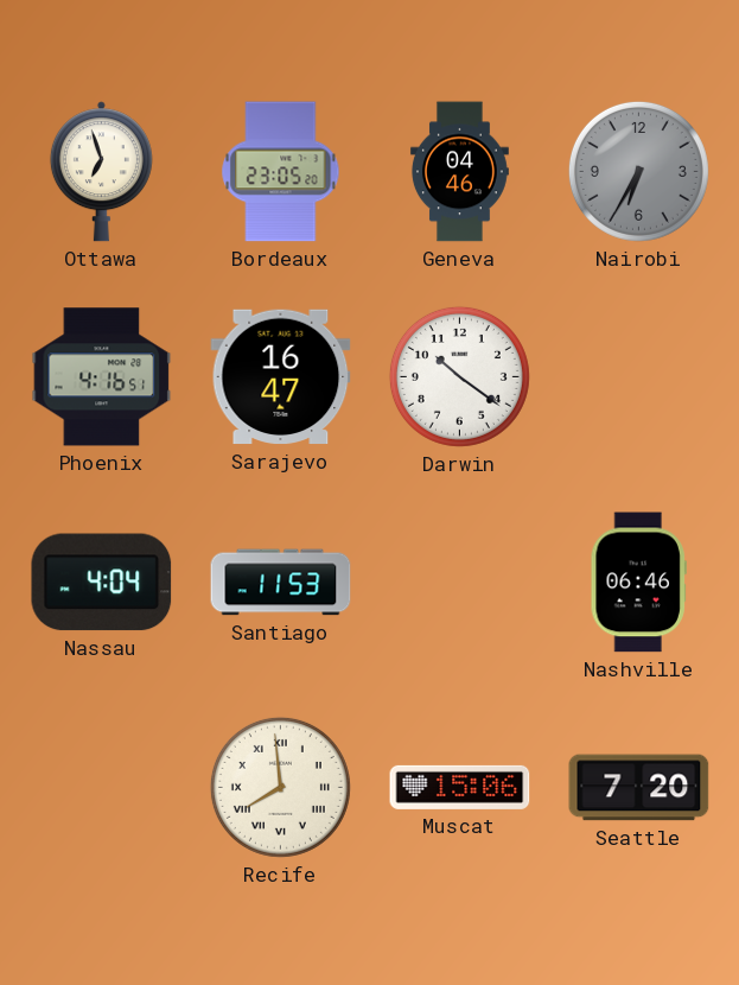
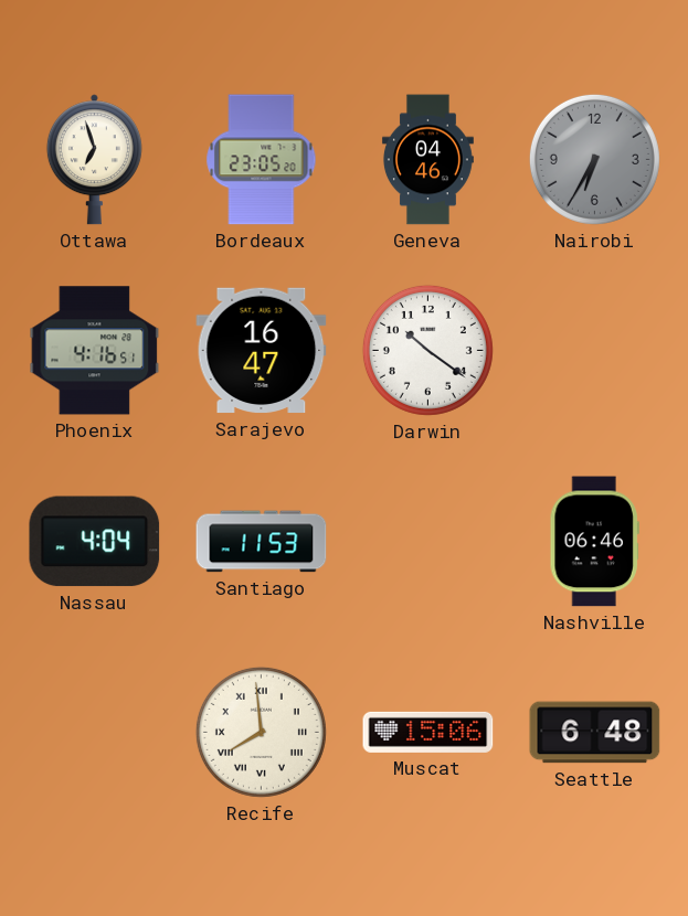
Seattle: 7:20 -> 6:48 (595, 733)
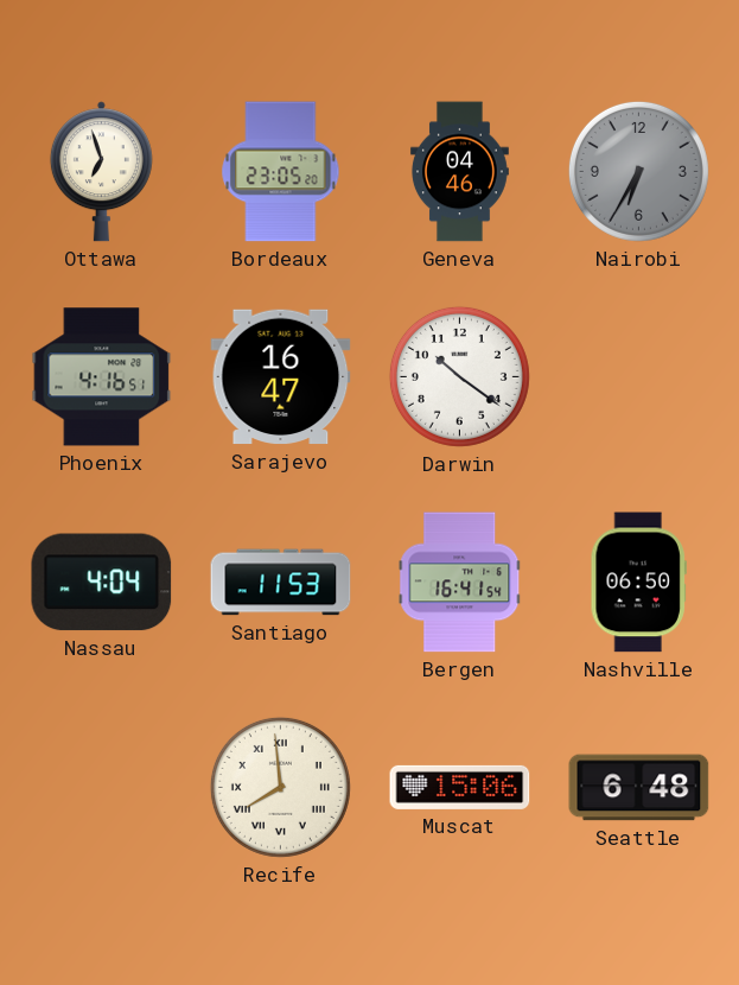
Bergen: none -> 16:41 (460, 583)
Nashville: 06:46 -> 06:50 (638, 583)
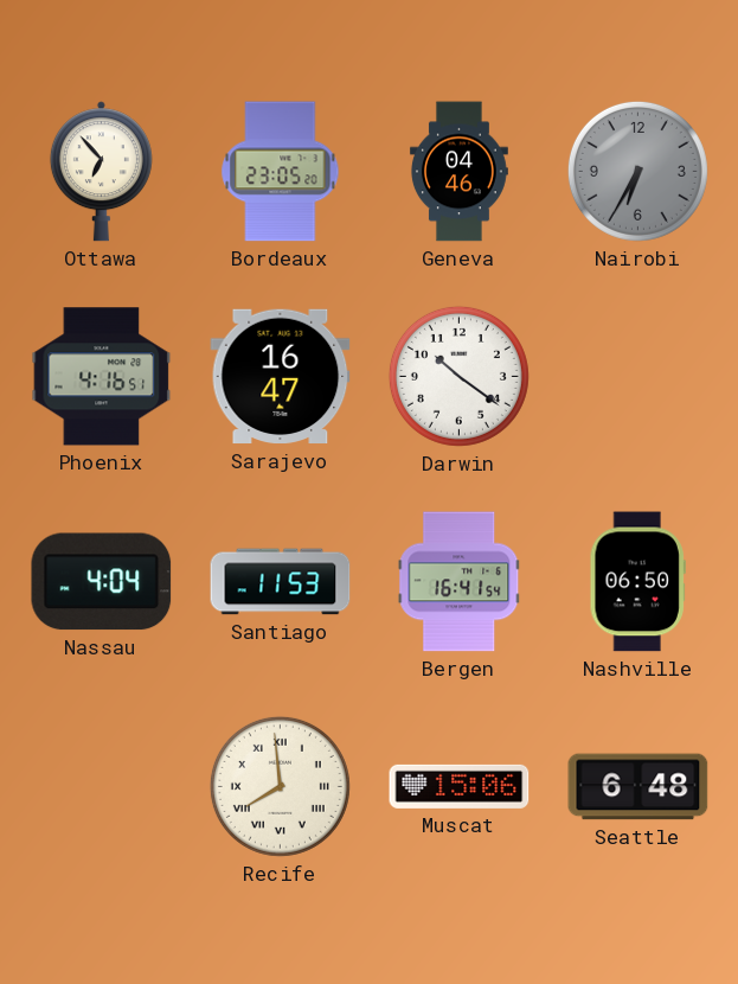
Ottawa: 6:57 -> 6:53 (101, 172)
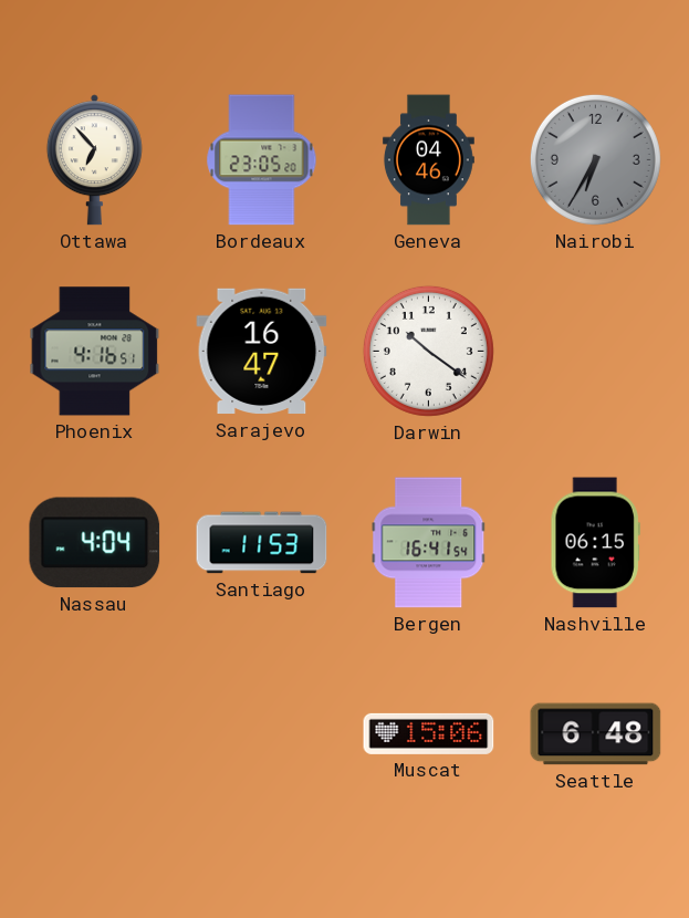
Nashville: 06:50 -> 06:15 (595, 543)
Recife: 7:59 -> none (280, 786)
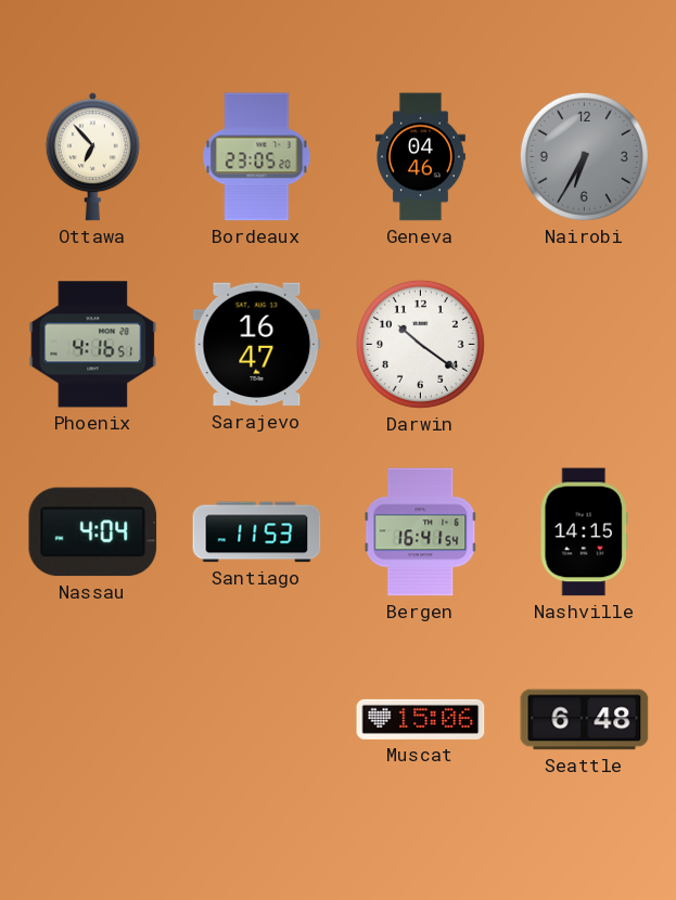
Nashville: 06:15 -> 14:15 (584, 532)
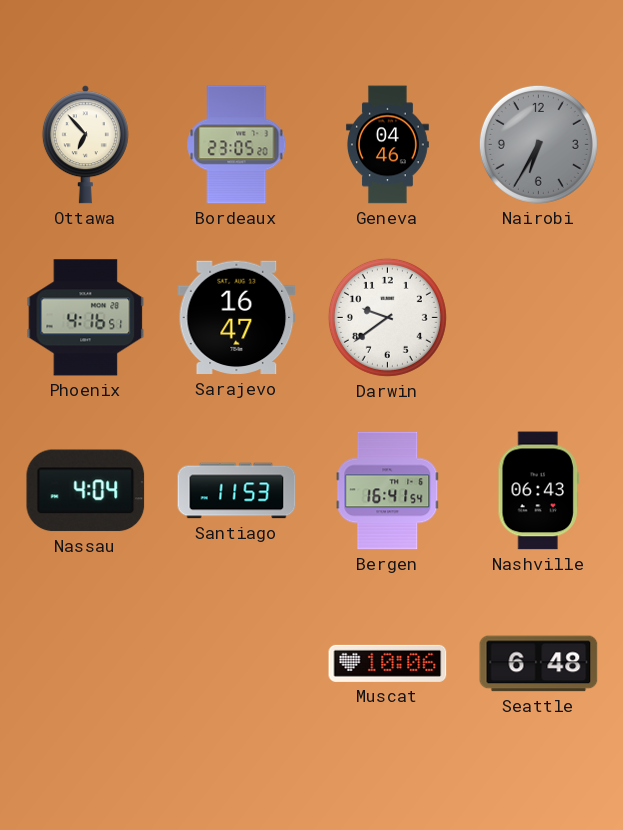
Darwin: 10:21 -> 9:39 (387, 317)
Nashville: 14:15 -> 06:43 (538, 491)
Muscat: 15:06 -> 10:06 (388, 663)
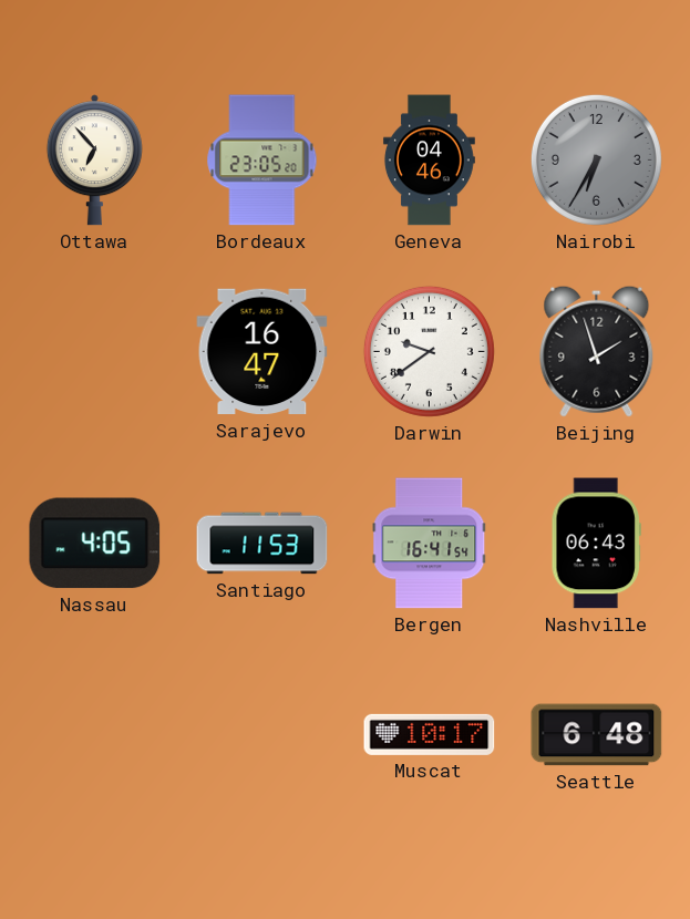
Phoenix: 4:16 -> none (86, 318)
Beijing: none -> 1:57 (597, 351)
Nassau: 4:04 -> 4:05 (95, 544)
Muscat: 10:06 -> 10:17 (430, 734)
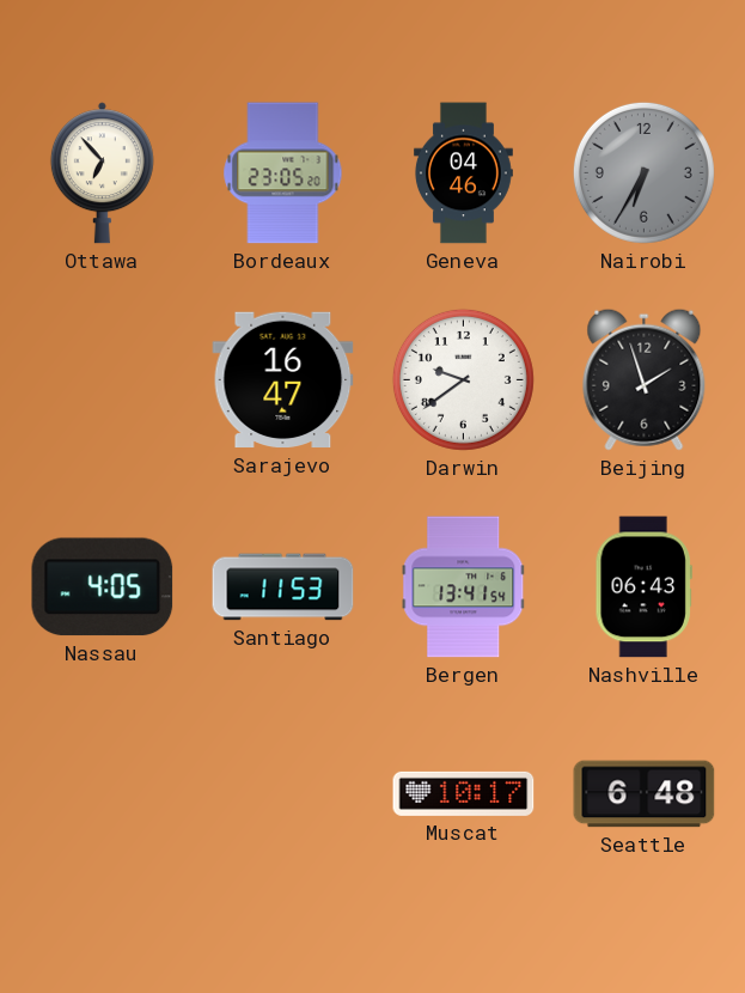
Bergen: 16:41 -> 13:41 (464, 587)
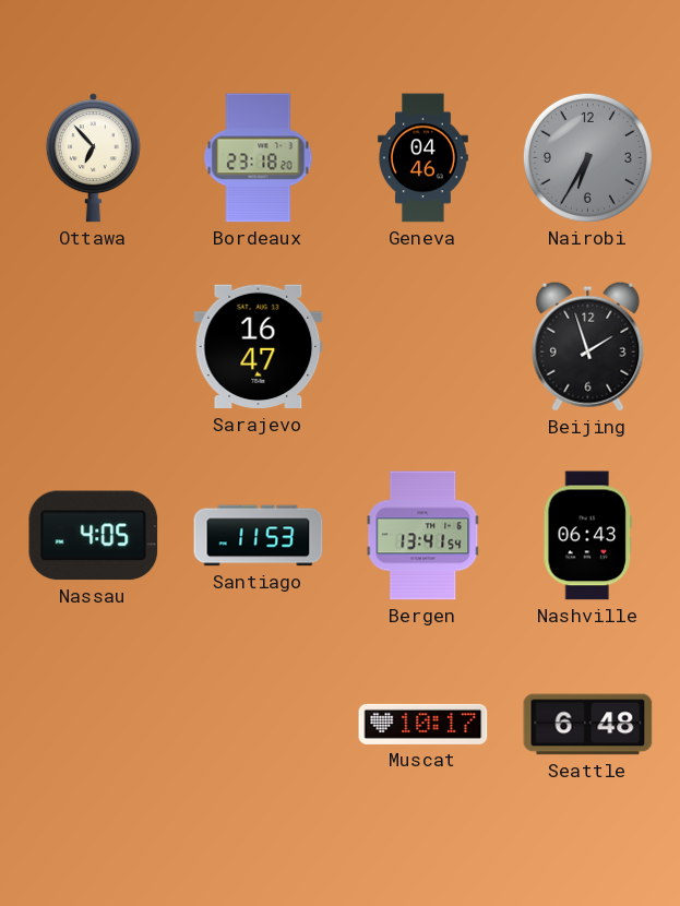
Bordeaux: 23:05 -> 23:18 (259, 158)
Darwin: 9:39 -> none (463, 379)
